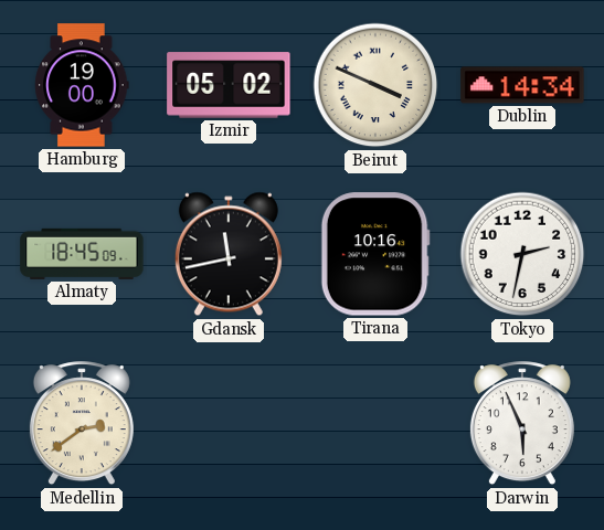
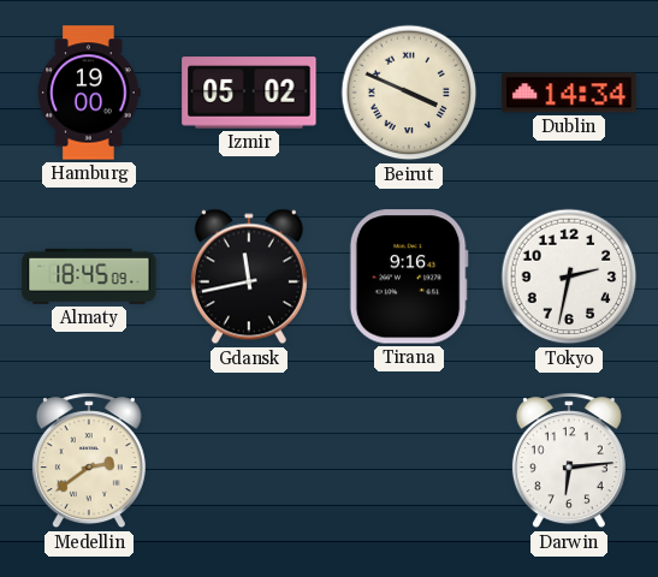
Tirana: 10:16 -> 9:16 (409, 276)
Darwin: 5:56 -> 6:14 (569, 462)
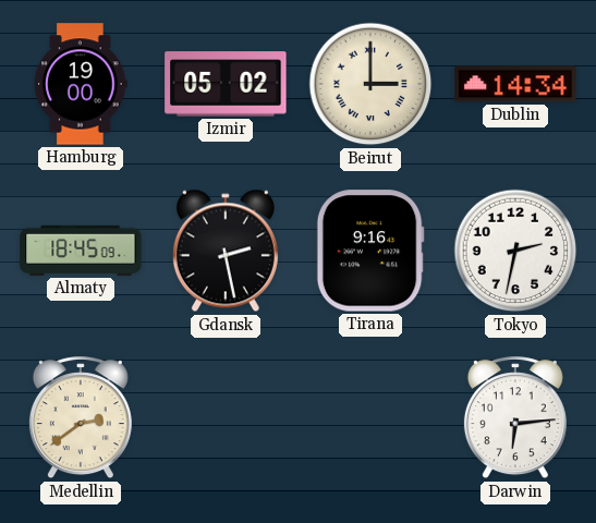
Beirut: 3:49 -> 3:00 (370, 84)
Gdansk: 11:43 -> 2:28 (226, 251)
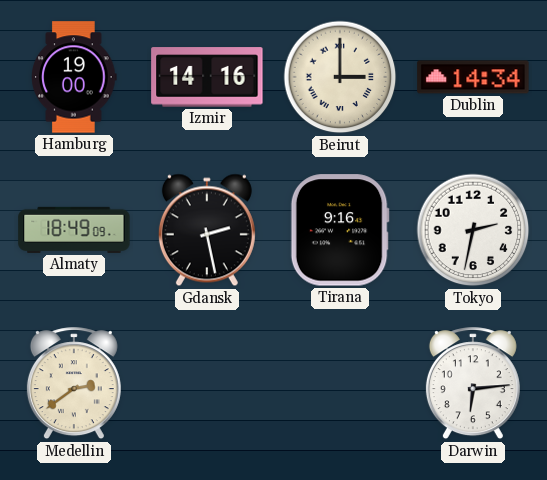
Izmir: 05:02 -> 14:16 (207, 77)
Almaty: 18:45 -> 18:49 (74, 230)
